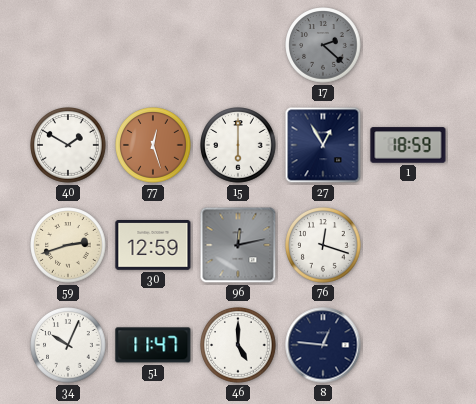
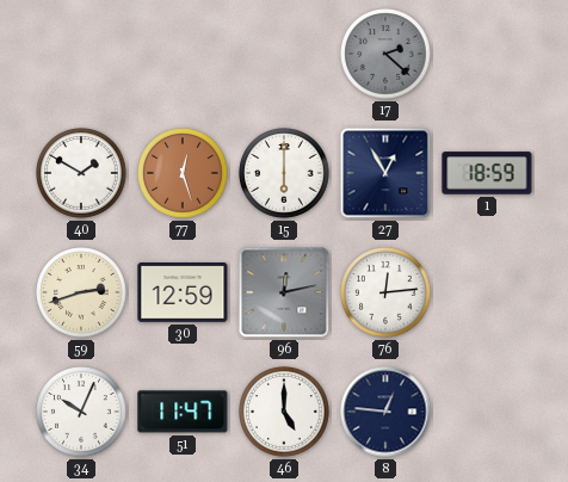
76: 12:18 -> 12:14 (385, 292)
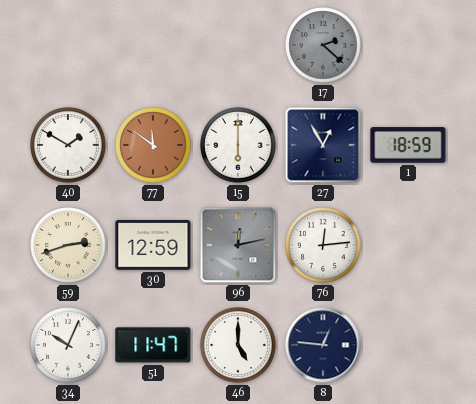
77: 12:27 -> 11:51 (153, 145)
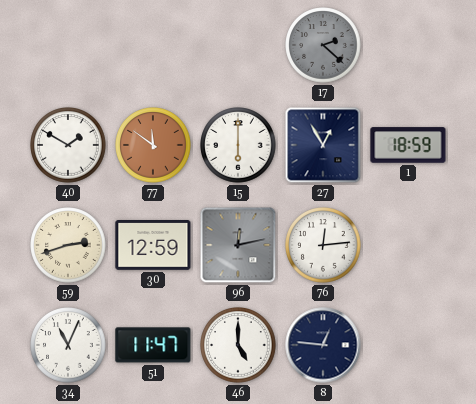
34: 10:04 -> 11:04 (68, 345)
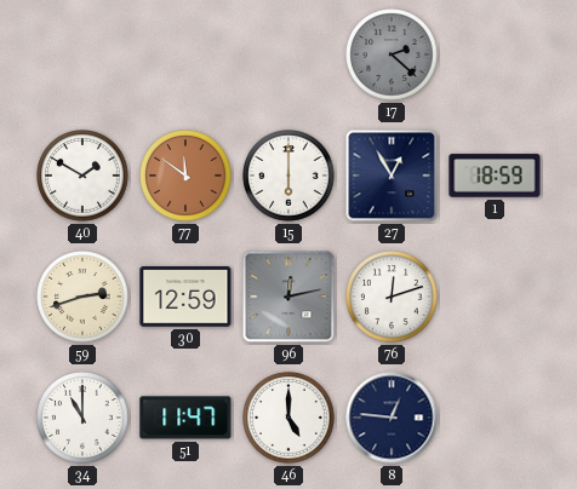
76: 12:14 -> 12:12 (392, 297)
34: 11:04 -> 11:00 (82, 418)
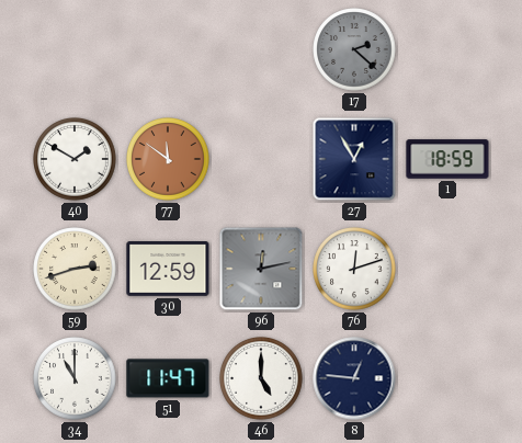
15: 6:00 -> none (288, 176)
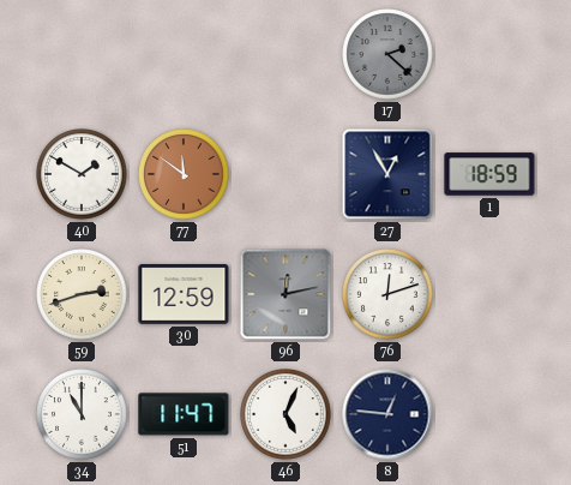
46: 5:00 -> 5:04 (285, 414)
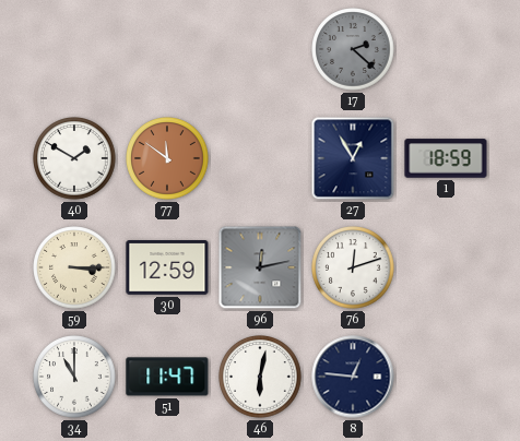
59: 2:42 -> 3:15 (74, 267)
46: 5:04 -> 6:02 (260, 377)
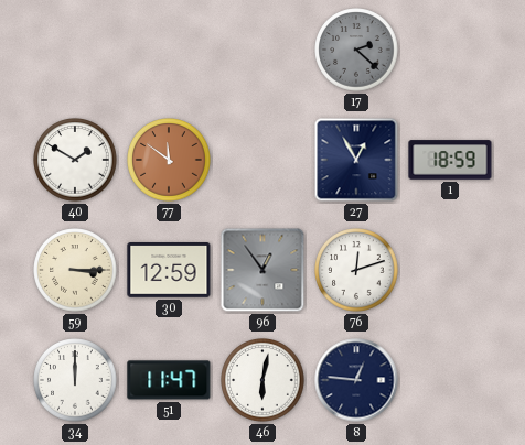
96: 12:13 -> 12:54 (262, 270)
34: 11:00 -> 12:00 (75, 380)
